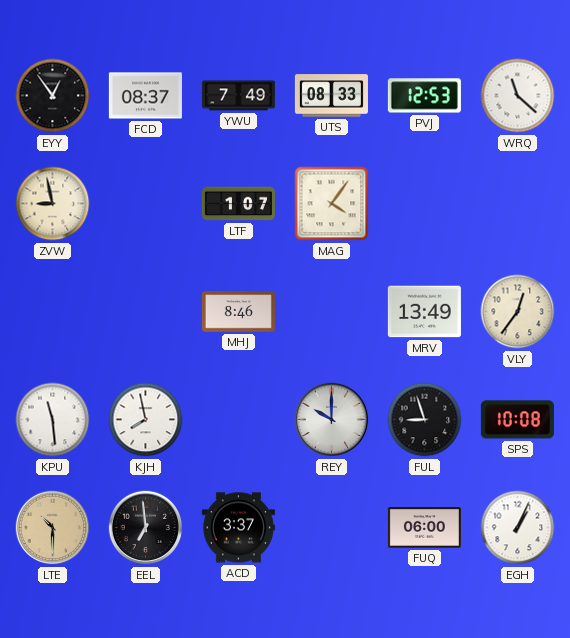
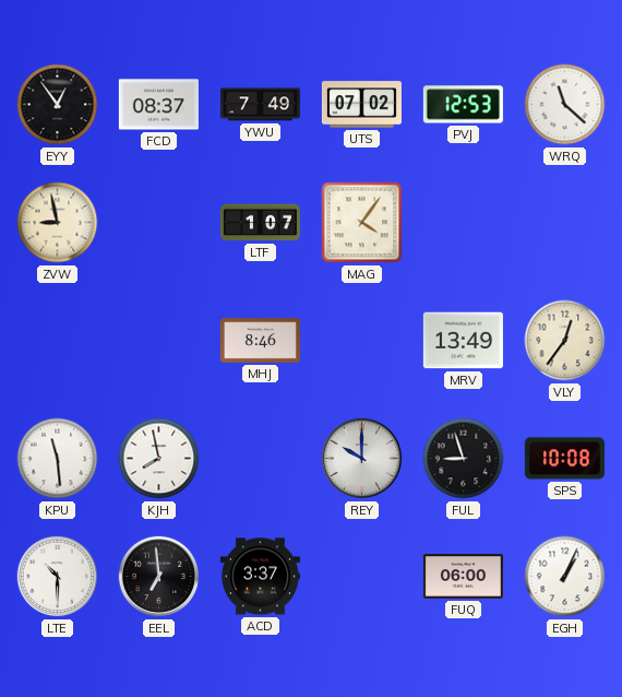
UTS: 08:33 -> 07:02 (361, 105)
LTE dial: champagne -> white (58, 577)
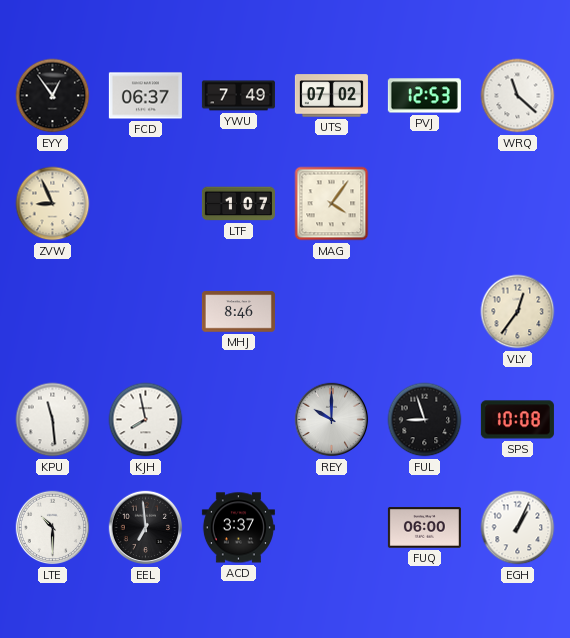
FCD: 08:37 -> 06:37 (145, 96)
ZVW: 8:58 -> 8:56 (53, 204)
MRV: 13:49 -> none (463, 341)
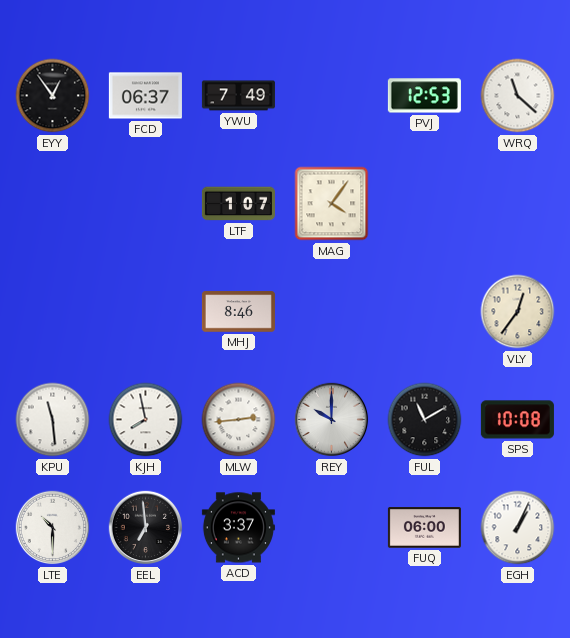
UTS: 07:02 -> none (331, 96)
ZVW: 8:56 -> none (53, 204)
MLW: none -> 2:44 (239, 420)
FUL: 8:57 -> 11:10 (425, 420)
